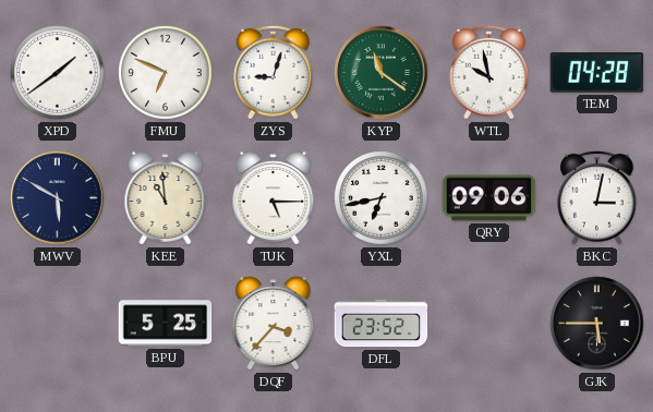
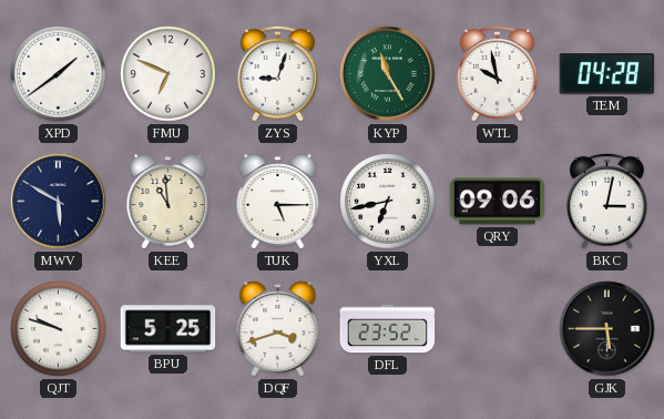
KYP: 11:21 -> 11:25 (388, 74)
QJT: none -> 9:48 (59, 329)
DQF: 3:37 -> 3:42 (278, 329)
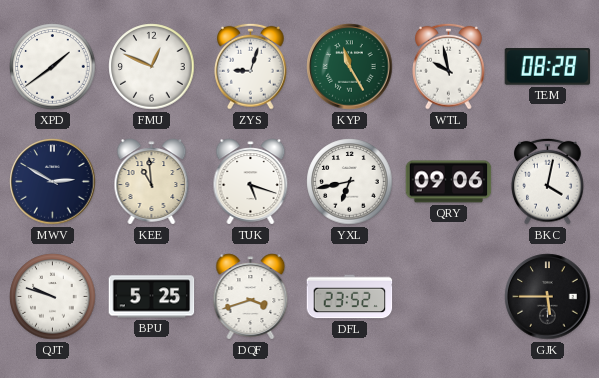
FMU: 6:49 -> 12:49 (152, 67)
TEM: 04:28 -> 08:28 (548, 67)
MWV: 5:50 -> 2:50 (53, 182)
TUK: 5:15 -> 5:18 (251, 182)
BKC: 3:02 -> 4:02 (548, 181)
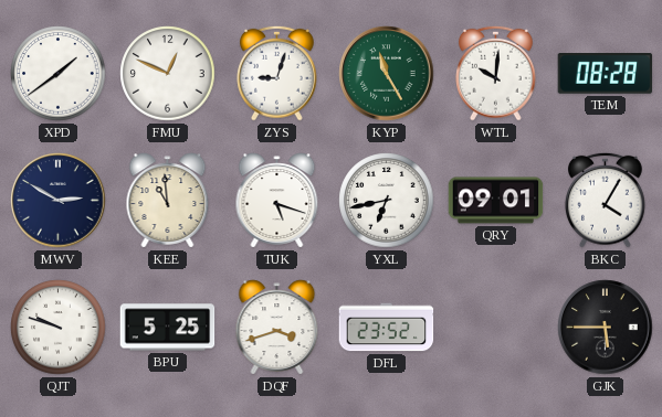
WTL: 9:58 -> 10:01 (496, 73)
QRY: 09:06 -> 09:01 (496, 201)
BKC: 4:02 -> 4:05 (606, 200)
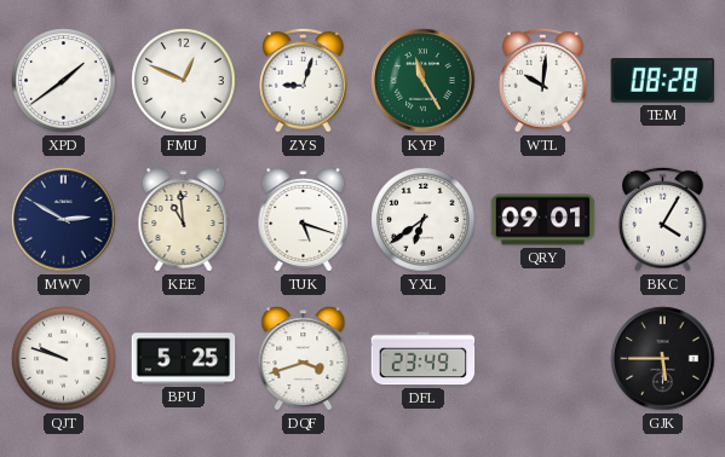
YXL: 6:43 -> 6:39 (424, 220)
DFL: 23:52 -> 23:49 (424, 359)
